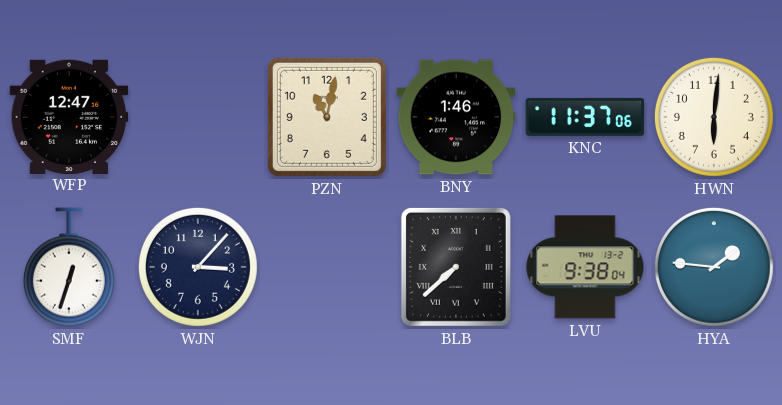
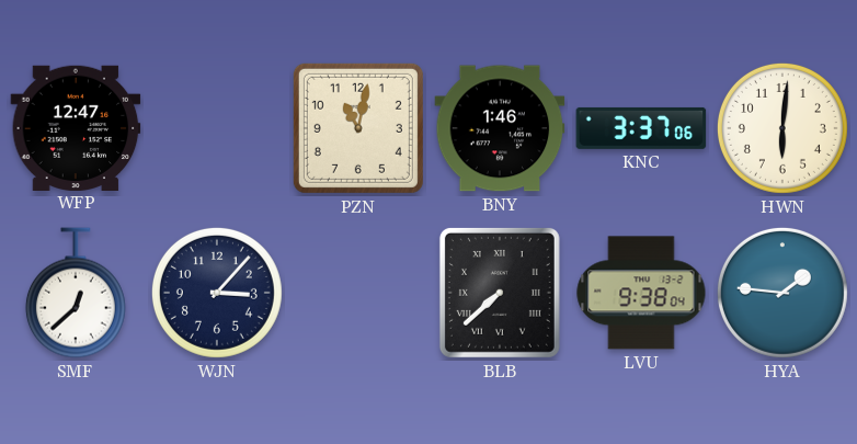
KNC: 11:37 -> 3:37 (641, 128)
SMF: 12:33 -> 12:38 (76, 293)
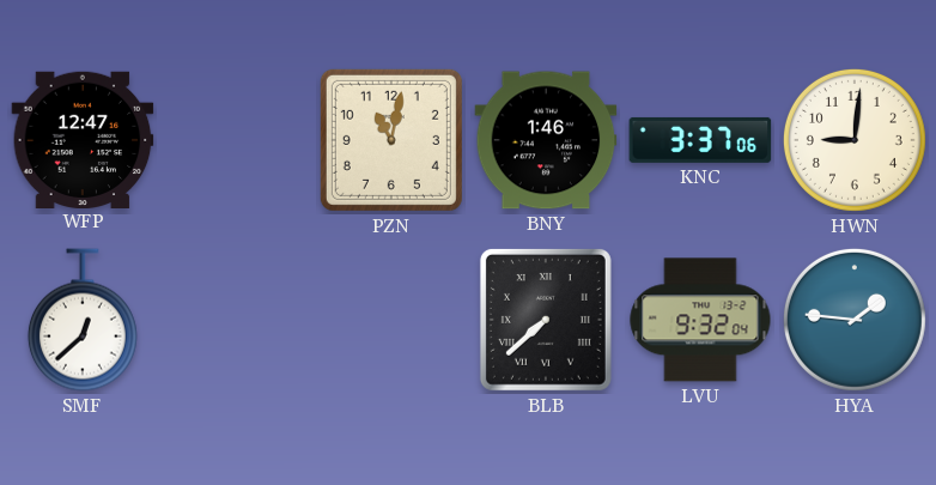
HWN: 6:01 -> 9:01 (855, 140)
WJN: 3:07 -> none (217, 293)
LVU: 9:38 -> 9:32 (700, 320)
